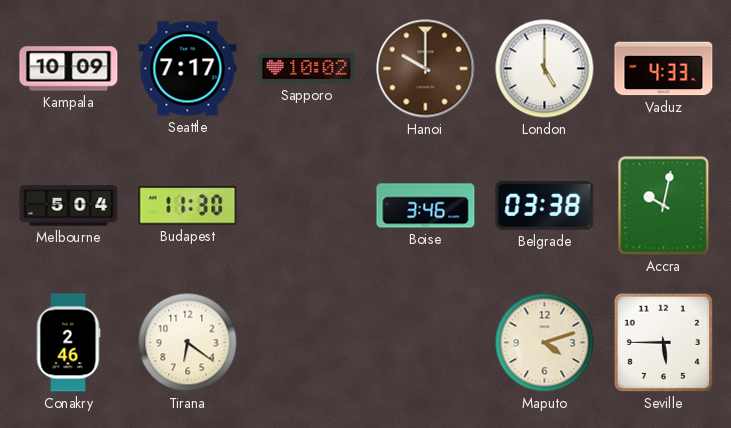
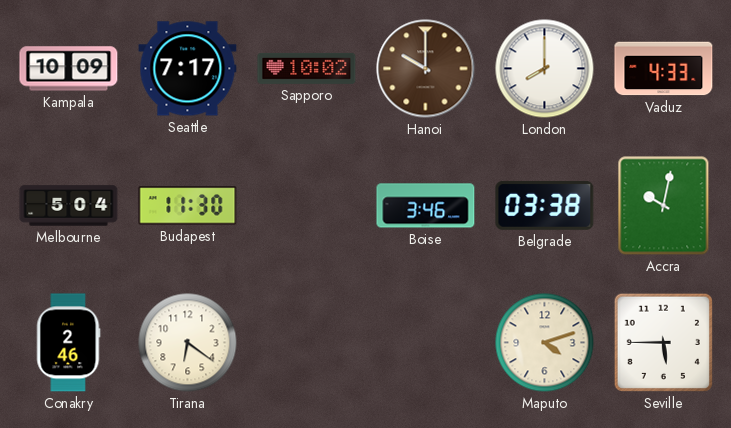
London: 5:00 -> 8:00 (545, 69)
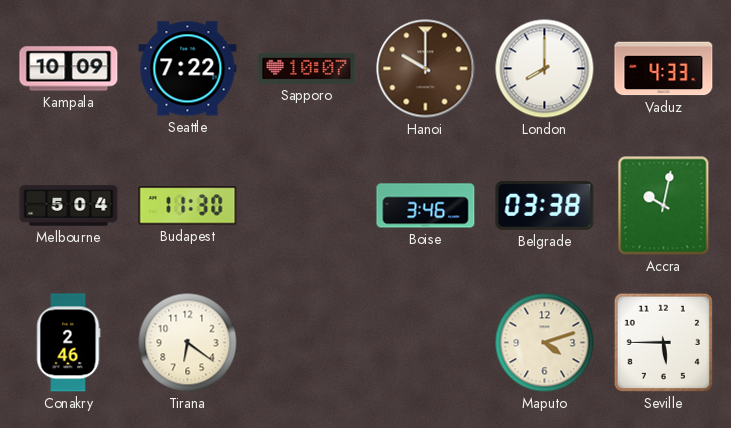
Seattle: 7:17 -> 7:22 (188, 69)
Sapporo: 10:02 -> 10:07 (307, 68)
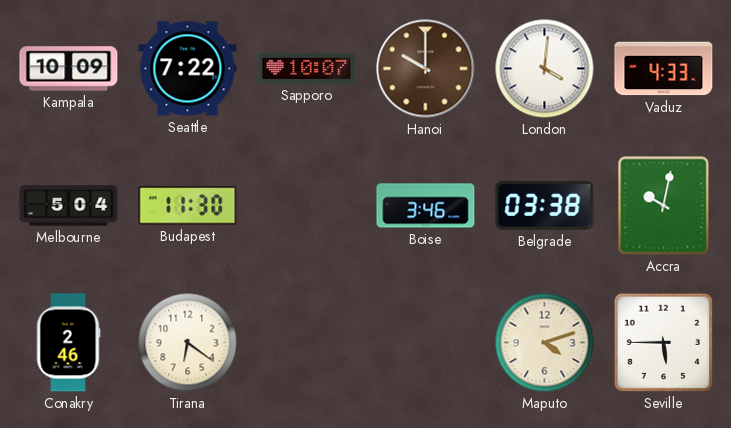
London: 8:00 -> 4:01 (545, 69)
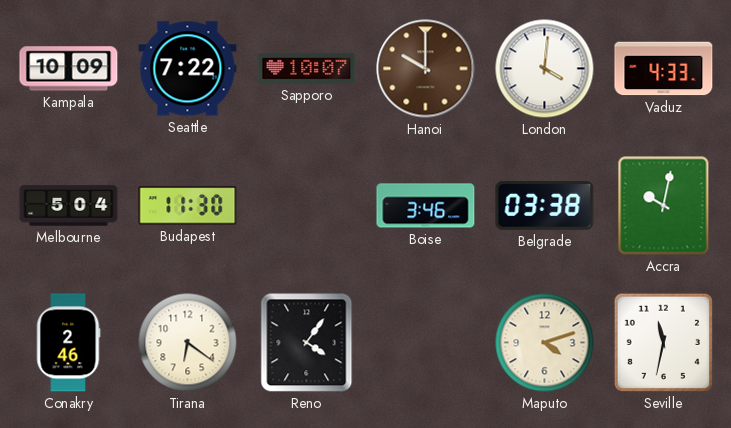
Reno: none -> 4:06 (307, 343)
Seville: 5:45 -> 11:32 (663, 342)
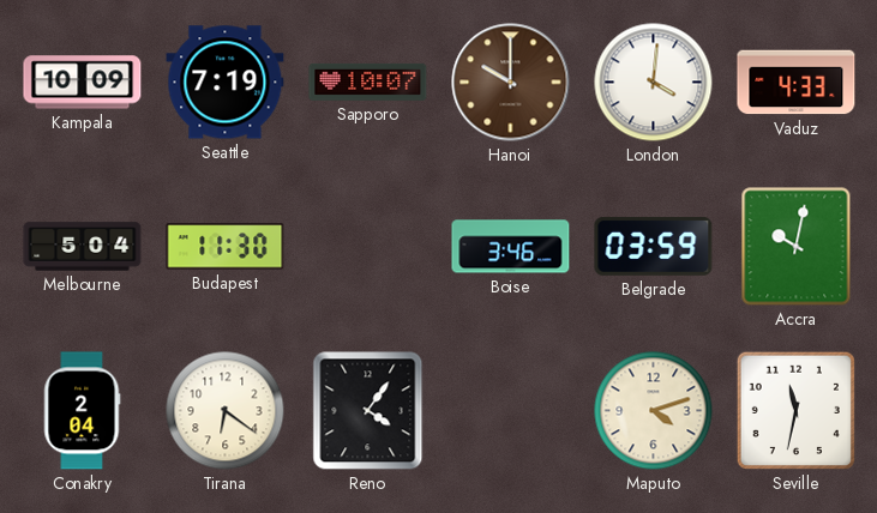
Seattle: 7:22 -> 7:19 (226, 83)
Belgrade: 03:38 -> 03:59 (654, 246)
Conakry: 2:46 -> 2:04 (82, 411)
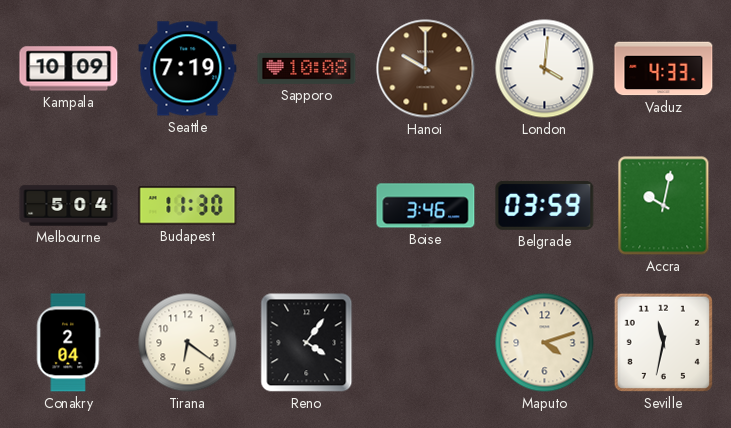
Sapporo: 10:07 -> 10:08 (307, 68)
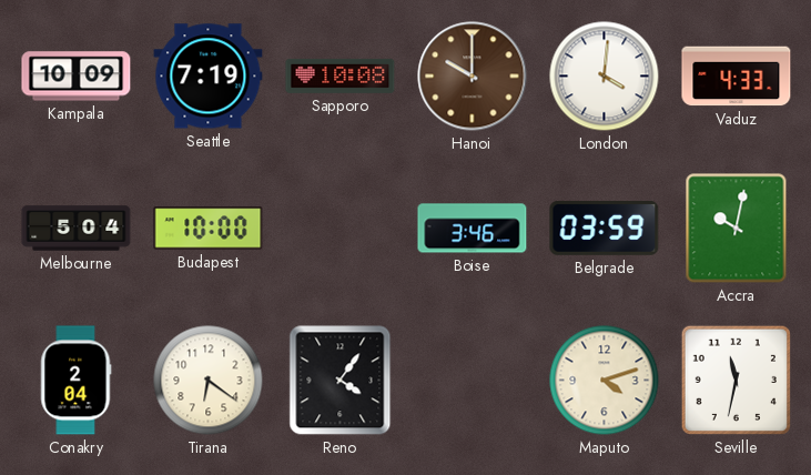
Budapest: 11:30 -> 10:00 (209, 229)
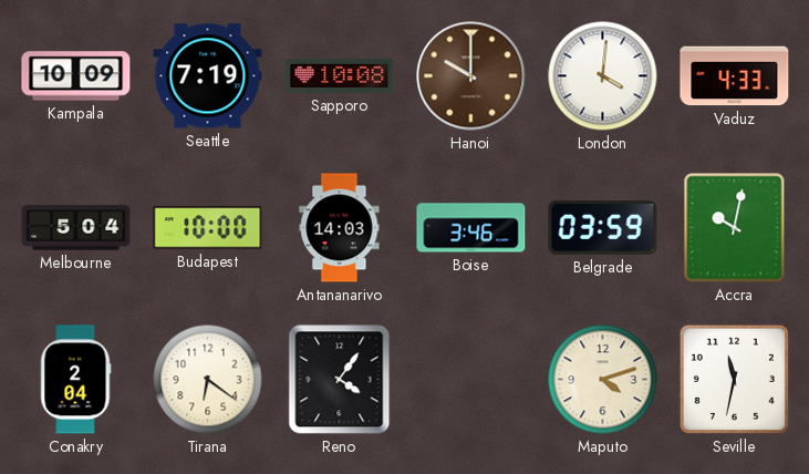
Antananarivo: none -> 14:03 (340, 228)
